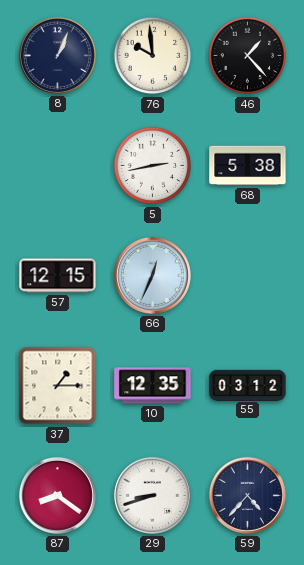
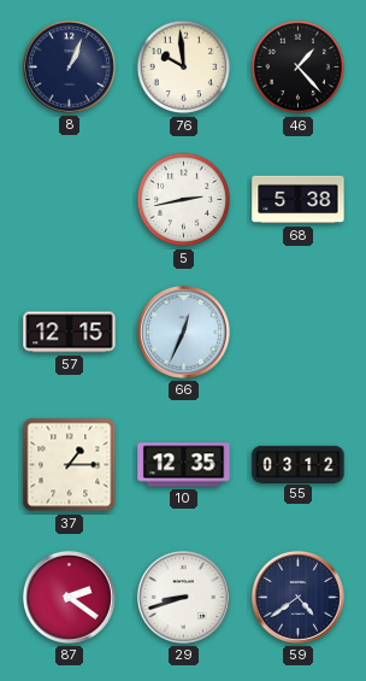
87: 8:21 -> 2:21 (69, 597)
59: 4:37 -> 4:39 (297, 597)
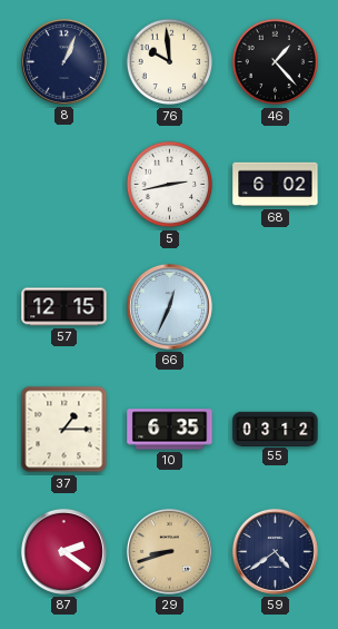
68: 5:38 -> 6:02 (276, 185)
10: 12:35 -> 6:35 (170, 430)
29 dial: white -> champagne (169, 551)
